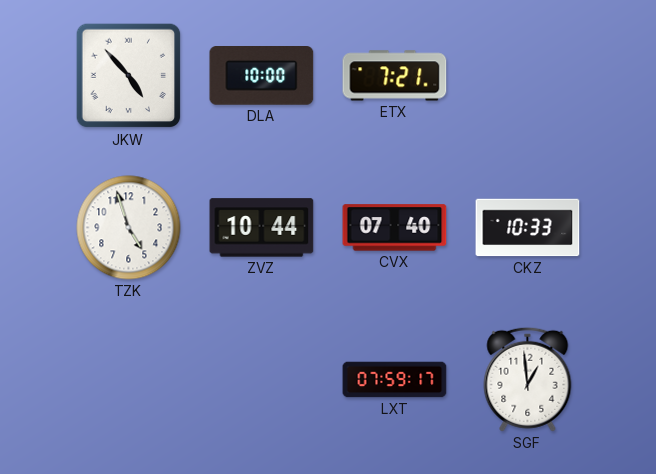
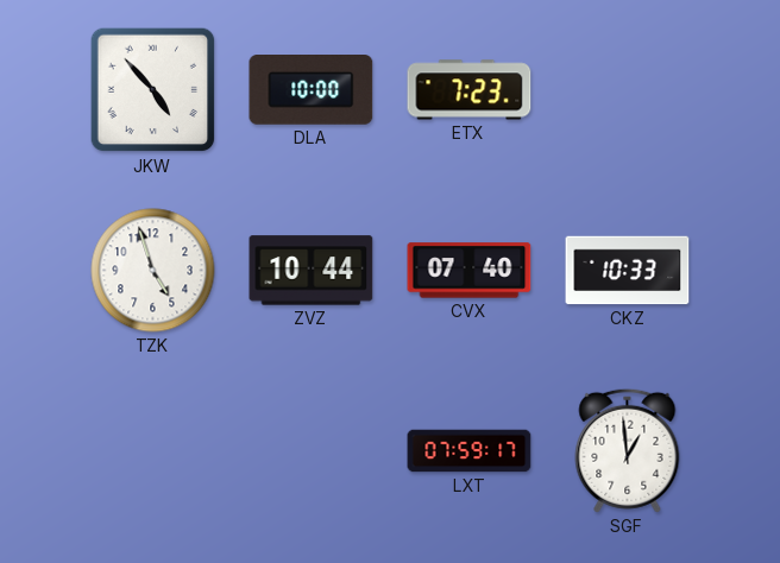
ETX: 7:21 -> 7:23 (470, 90)
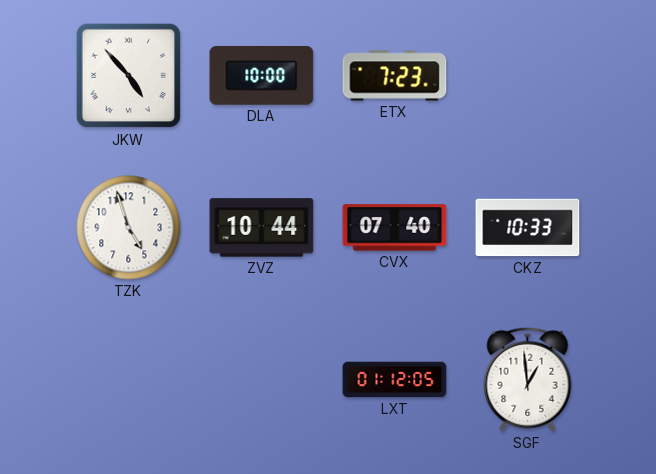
LXT: 07:59 -> 01:12 (395, 380)
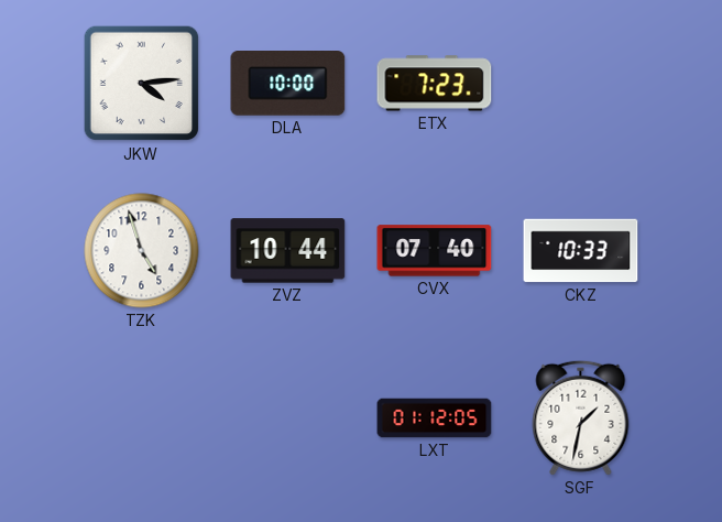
JKW: 4:53 -> 4:14 (142, 84)
SGF: 12:59 -> 1:32 (581, 417)
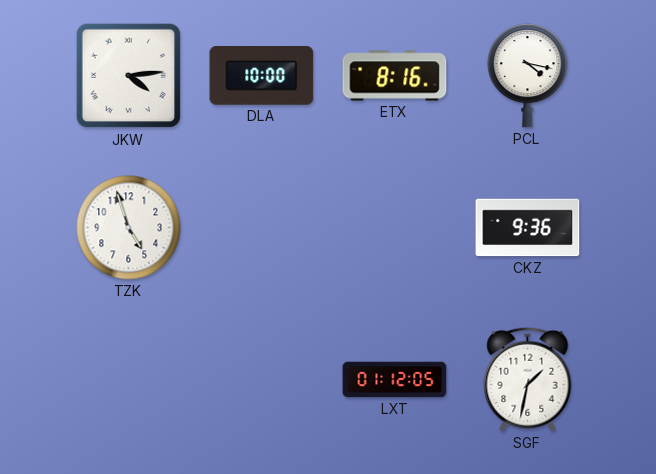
ETX: 7:23 -> 8:16 (395, 76)
PCL: none -> 4:17 (528, 76)
ZVZ: 10:44 -> none (288, 251)
CVX: 07:40 -> none (435, 251)
CKZ: 10:33 -> 9:36 (528, 228)
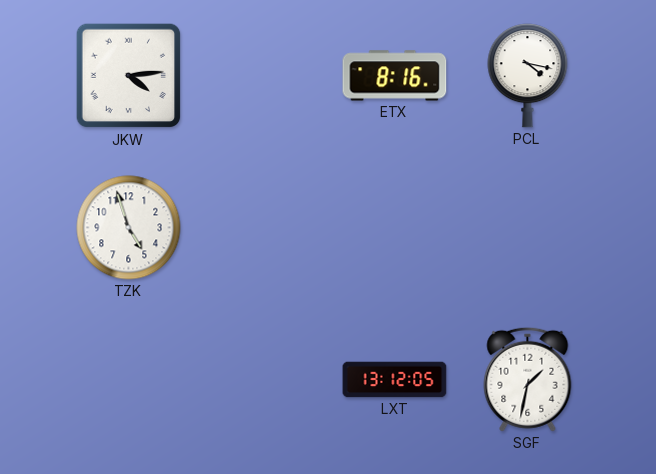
DLA: 10:00 -> none (262, 76)
CKZ: 9:36 -> none (528, 228)
LXT: 01:12 -> 13:12 (395, 380)
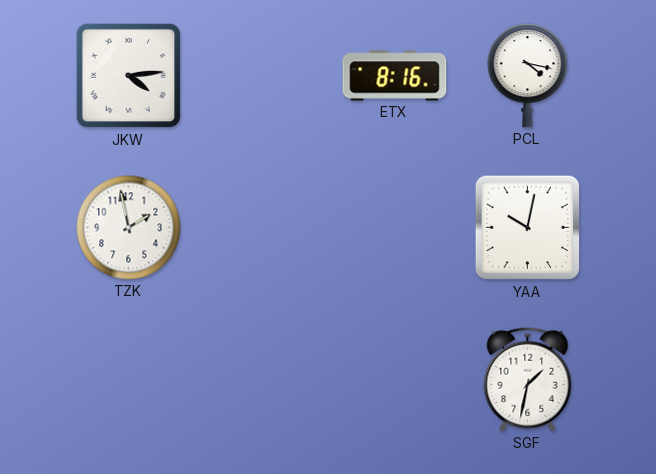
TZK: 4:57 -> 1:58 (129, 228)
YAA: none -> 10:02 (528, 228)
LXT: 13:12 -> none (395, 380)
